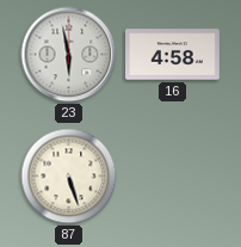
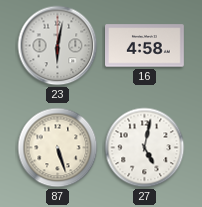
23: 5:58 -> 6:02 (58, 46)
27: none -> 5:02 (145, 148)
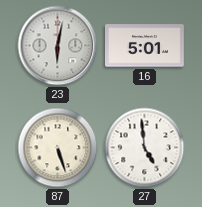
16: 4:58 -> 5:01 (145, 46)
27: 5:02 -> 4:59 (145, 148)
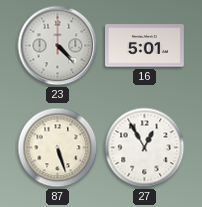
23: 6:02 -> 4:23 (58, 46)
27: 4:59 -> 12:55 (145, 148)
